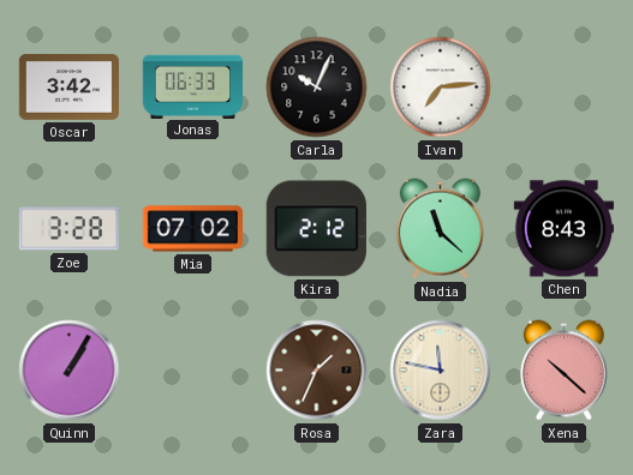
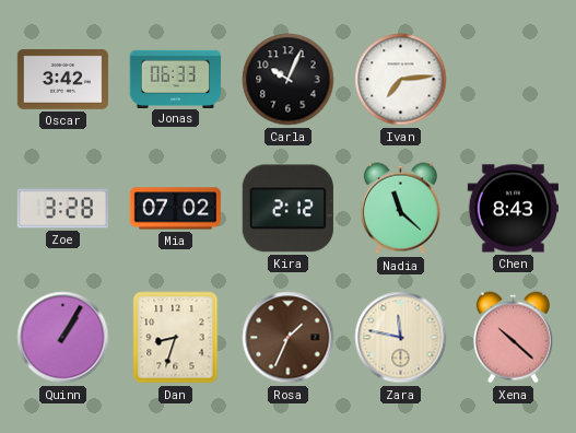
Dan: none -> 8:33 (176, 338)
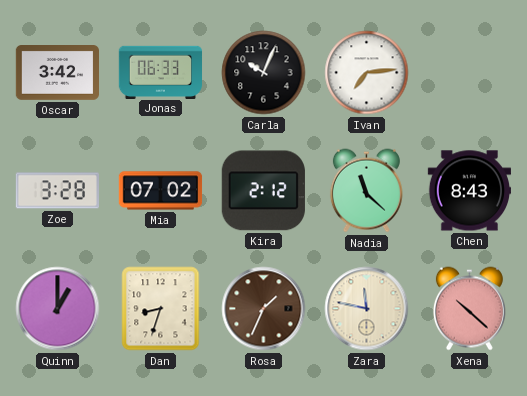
Quinn: 1:05 -> 1:00 (58, 309)
